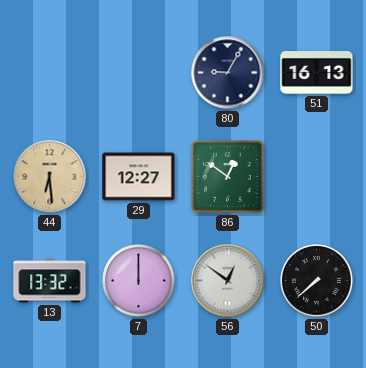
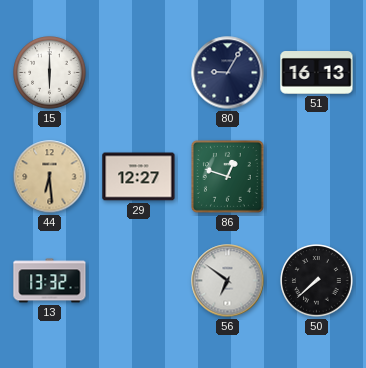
15: none -> 6:00 (50, 73)
86: 12:51 -> 12:48 (227, 176)
7: 12:00 -> none (139, 281)
56: 12:51 -> 6:51 (228, 281)
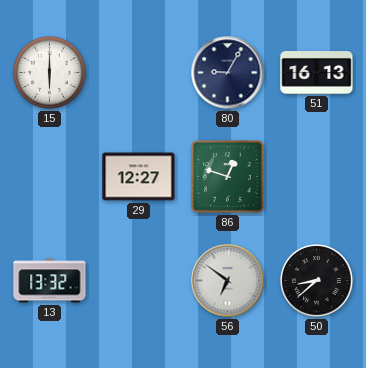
44: 6:29 -> none (50, 177)
50: 7:38 -> 8:38 (317, 281)
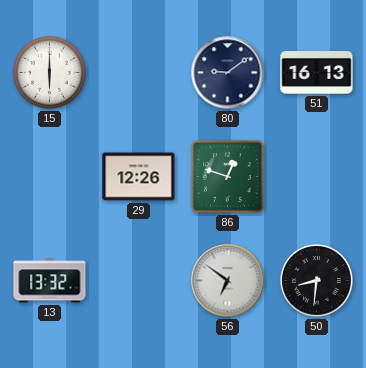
80: 9:05 -> 9:09 (228, 73)
29: 12:27 -> 12:26 (139, 177)
50: 8:38 -> 8:31 (317, 281)
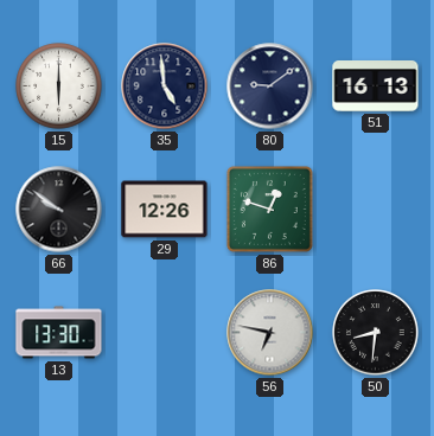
35: none -> 4:59 (165, 86)
66: none -> 9:51 (59, 210)
13: 13:32 -> 13:30 (59, 333)
56: 6:51 -> 6:47 (270, 333)
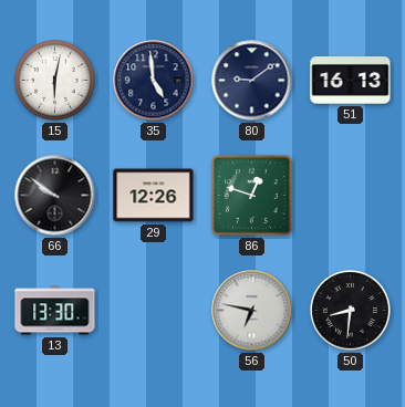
15: 6:00 -> 6:02 (55, 81)
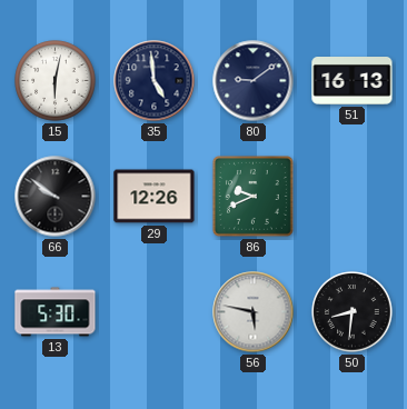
86: 12:48 -> 9:41 (252, 196)
13: 13:30 -> 5:30 (56, 312)
56: 6:47 -> 5:47 (254, 312)
